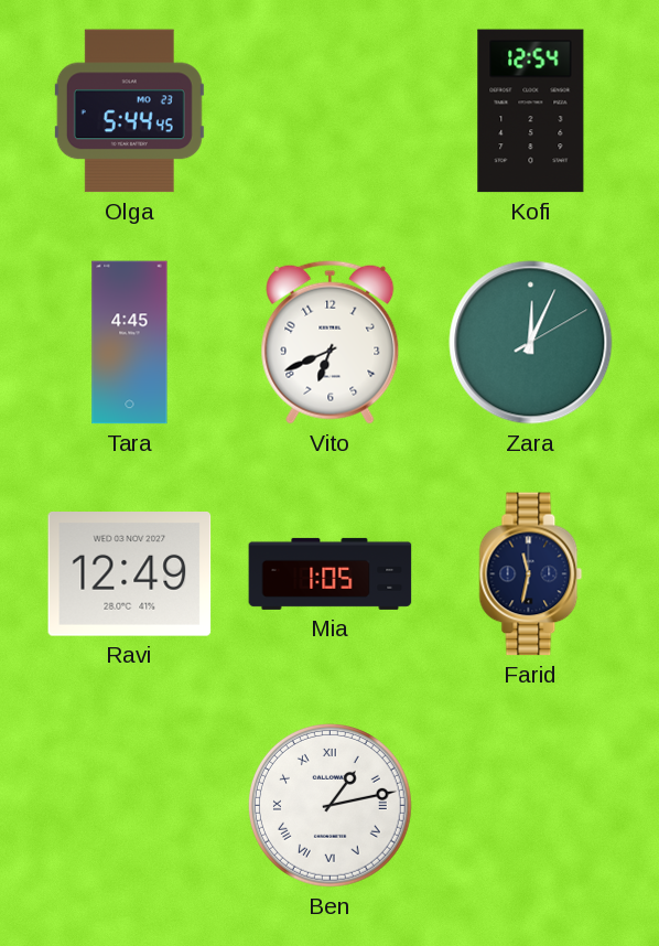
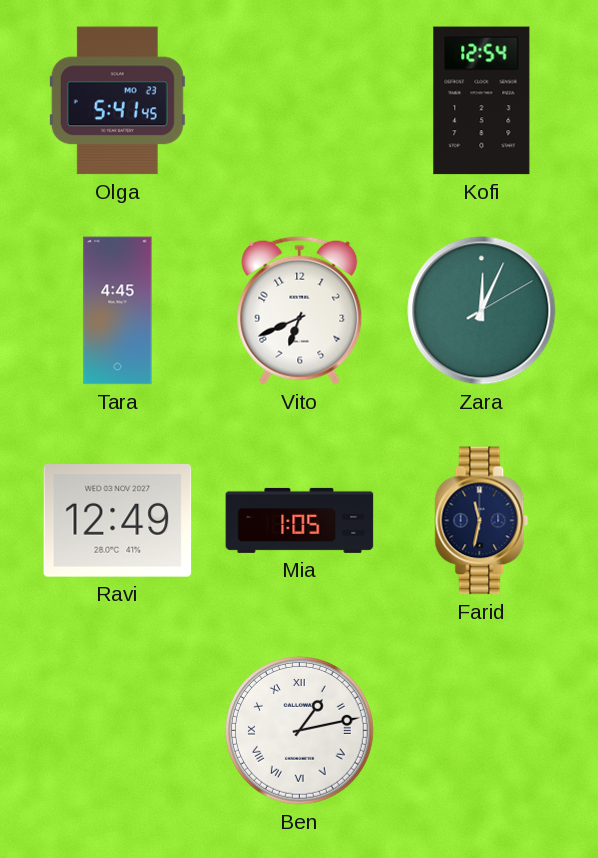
Olga: 5:44 -> 5:41 (117, 101)
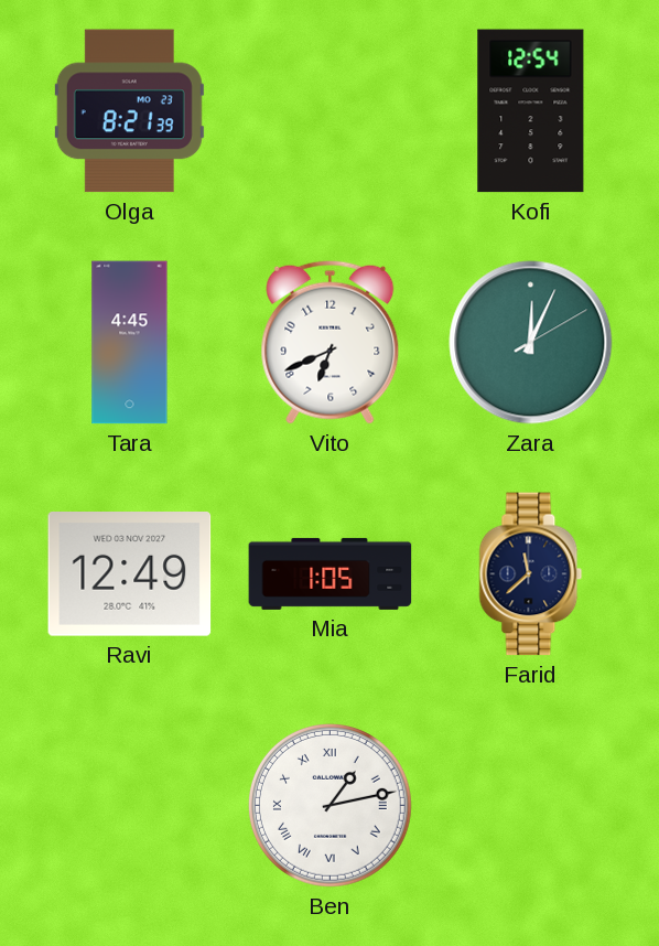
Olga: 5:41 -> 8:21 (129, 111)
Farid: 11:32 -> 11:38 (531, 574)
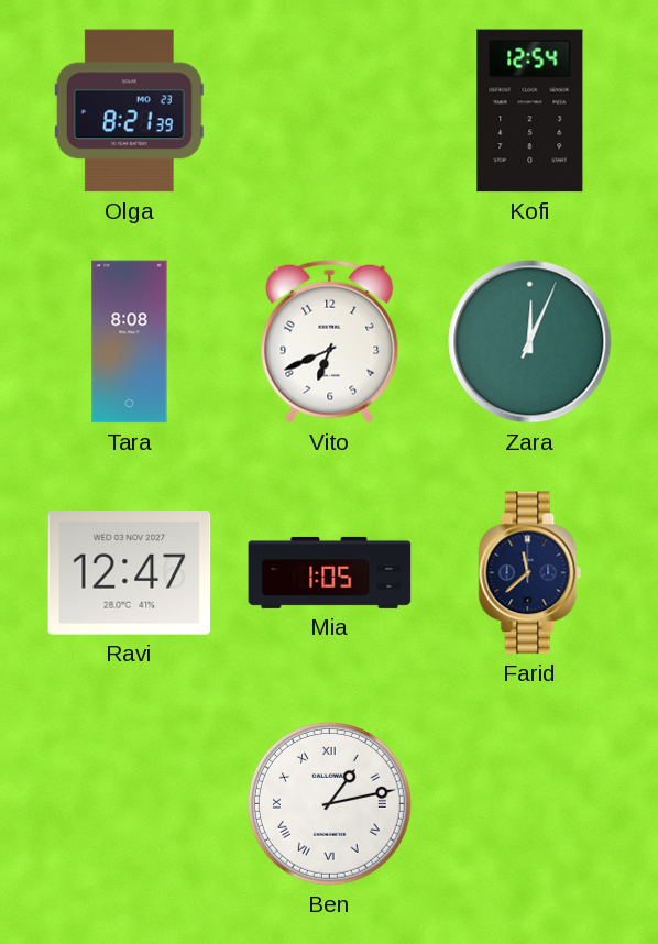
Tara: 4:45 -> 8:08 (130, 342)
Zara: 12:04:10 -> 12:04:04 (530, 342)
Ravi: 12:49 -> 12:47 (130, 573)
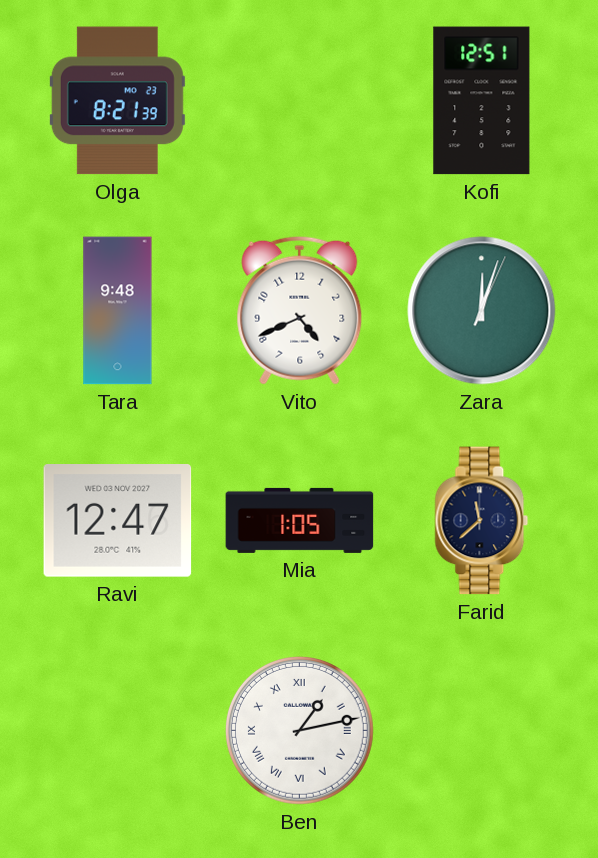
Kofi: 12:54 -> 12:51 (482, 101)
Tara: 8:08 -> 9:48 (118, 311)
Vito: 6:41 -> 4:41 (300, 310)
Zara: 12:04 -> 12:03 (482, 311)
